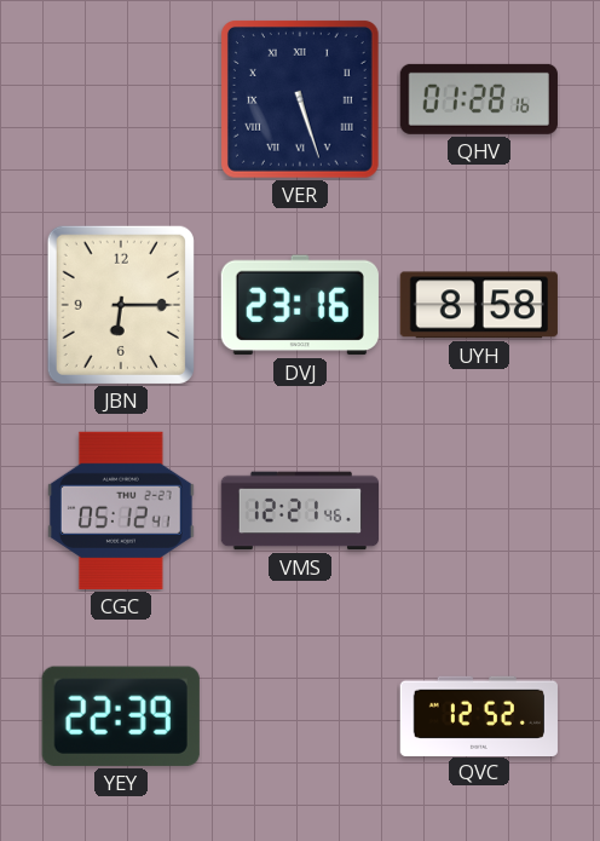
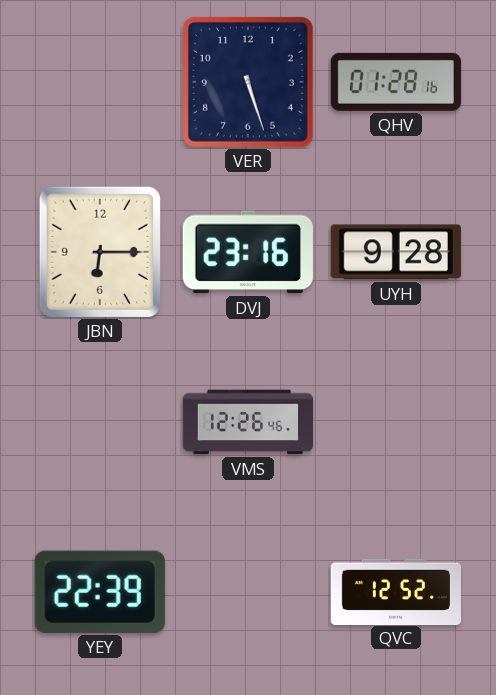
VER numerals: Roman -> Arabic (248, 82)
UYH: 8:58 -> 9:28 (396, 252)
CGC: 05:12 -> none (121, 511)
VMS: 12:21 -> 12:26 (247, 422)
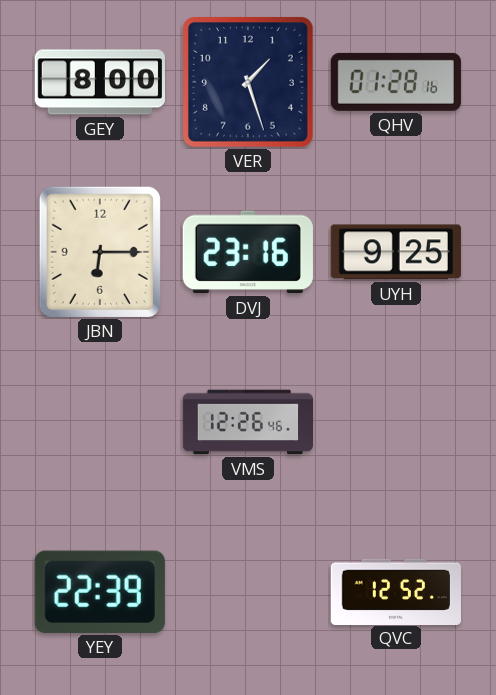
GEY: none -> 8:00 (100, 82)
VER: 5:27 -> 1:27 (248, 82)
UYH: 9:28 -> 9:25 (396, 252)
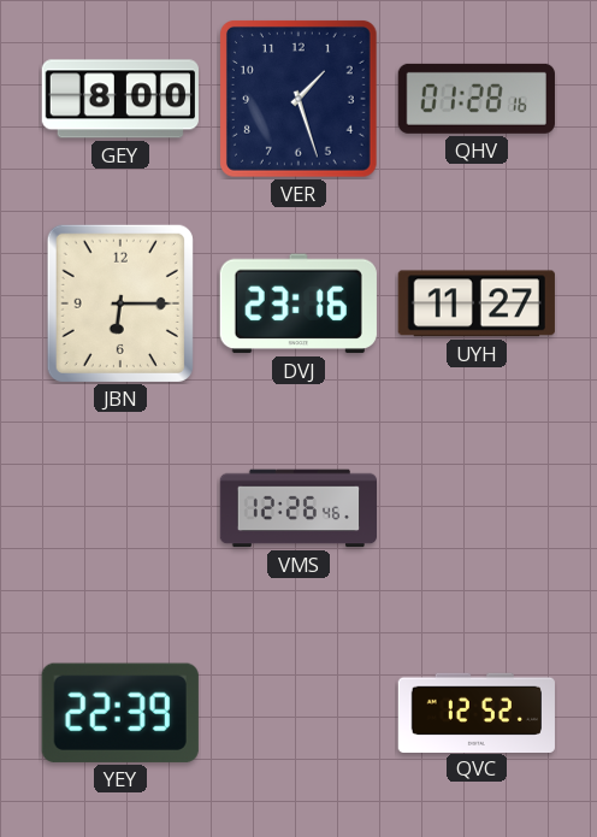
UYH: 9:25 -> 11:27 (477, 303)
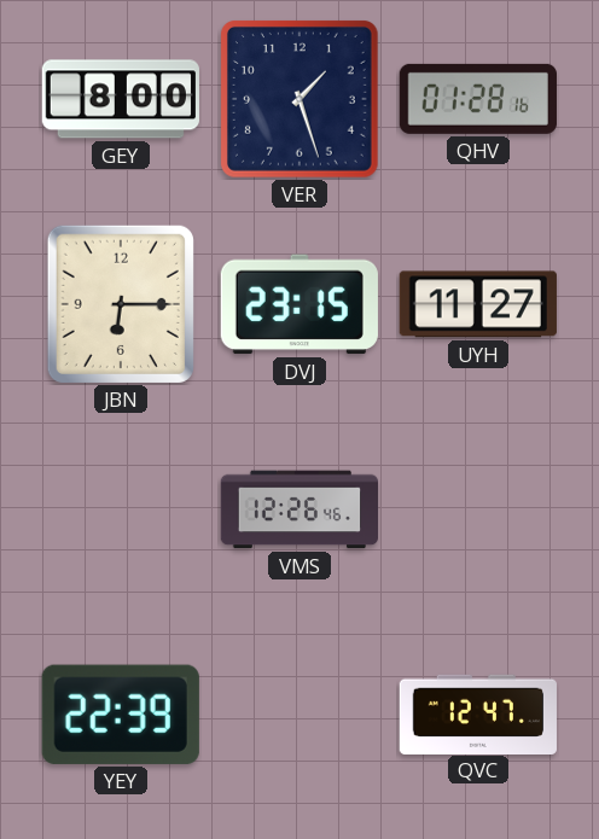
DVJ: 23:16 -> 23:15 (299, 304)
QVC: 12:52 -> 12:47 (478, 713)
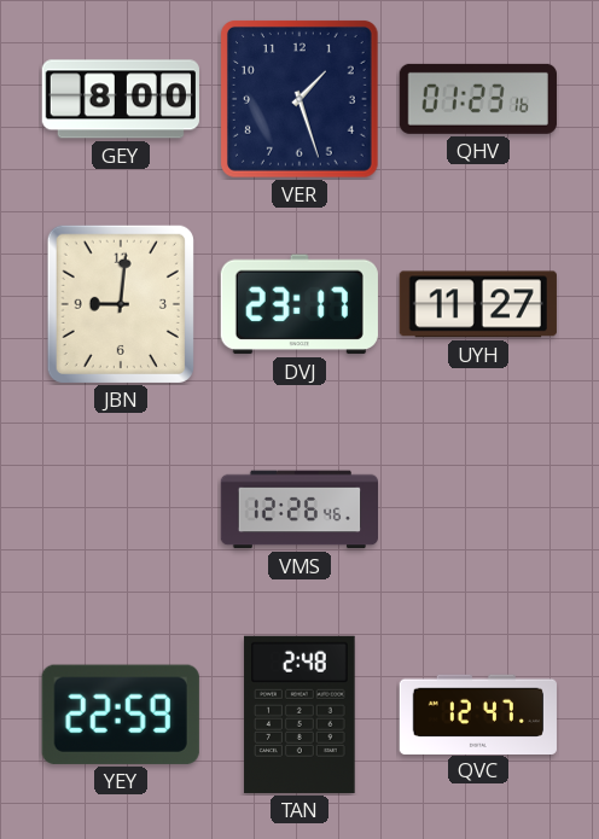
QHV: 01:28 -> 01:23 (478, 99)
JBN: 6:15 -> 9:01 (121, 304)
DVJ: 23:15 -> 23:17 (299, 304)
YEY: 22:39 -> 22:59 (121, 715)
TAN: none -> 2:48 (299, 715)
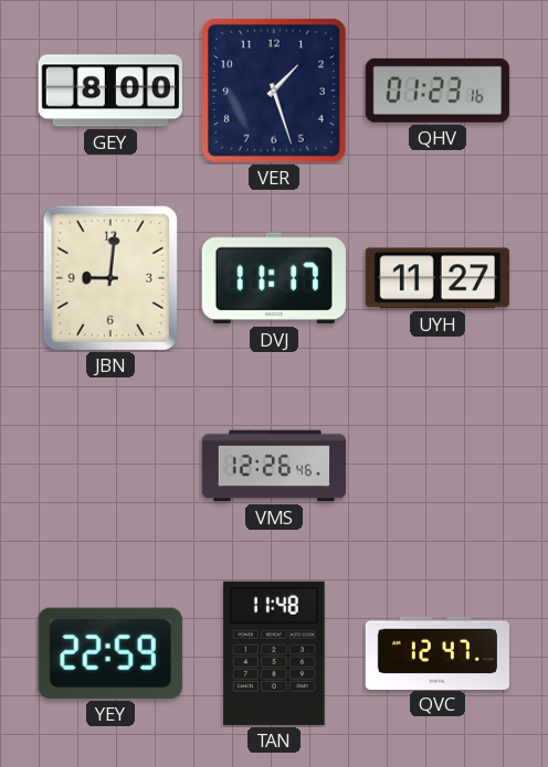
DVJ: 23:17 -> 11:17 (274, 278)
TAN: 2:48 -> 11:48 (274, 653)
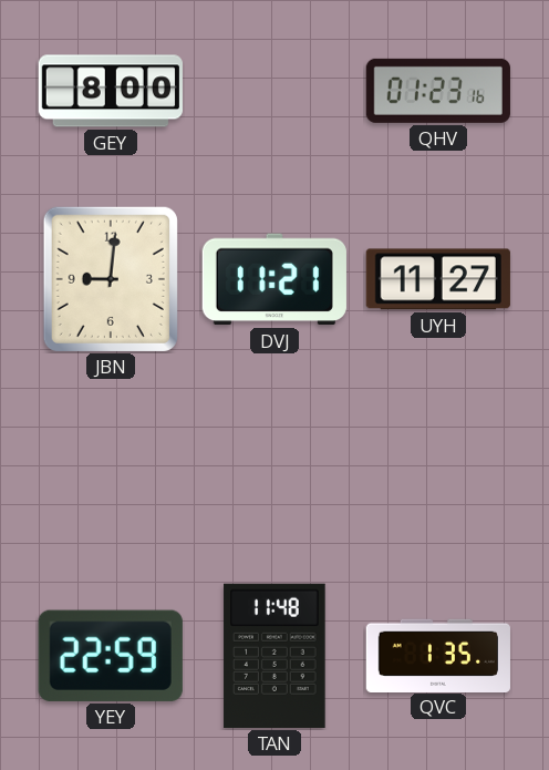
VER: 1:27 -> none (274, 90)
DVJ: 11:17 -> 11:21 (274, 279)
VMS: 12:26 -> none (273, 466)
QVC: 12:47 -> 1:35 (438, 655)
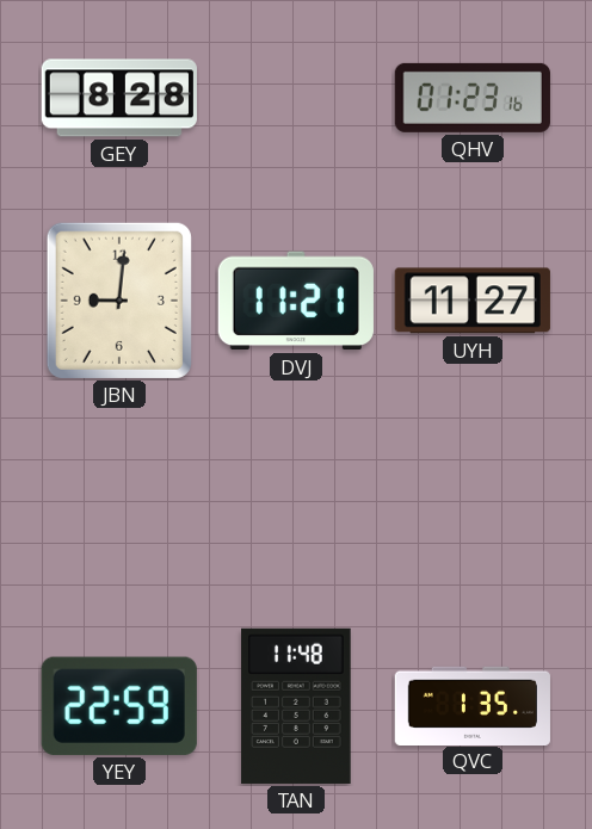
GEY: 8:00 -> 8:28 (119, 98)
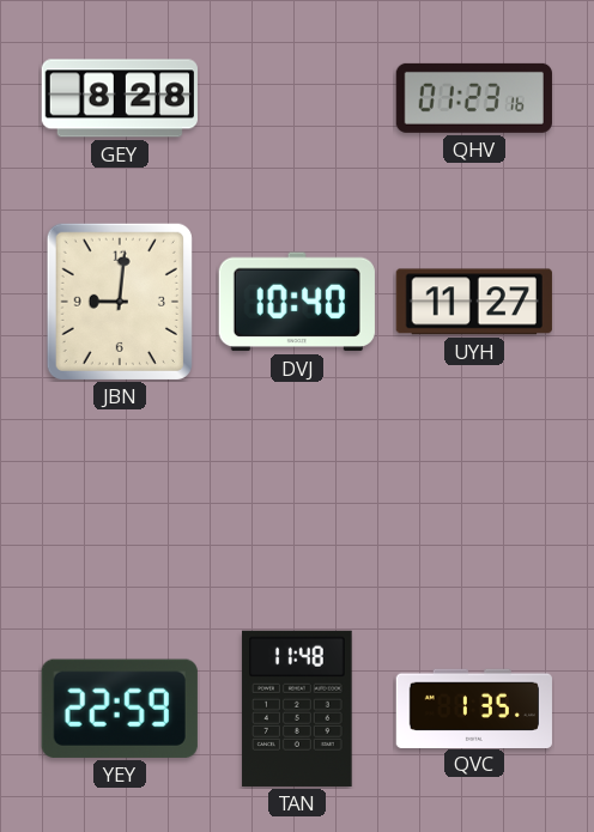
DVJ: 11:21 -> 10:40 (297, 302)
